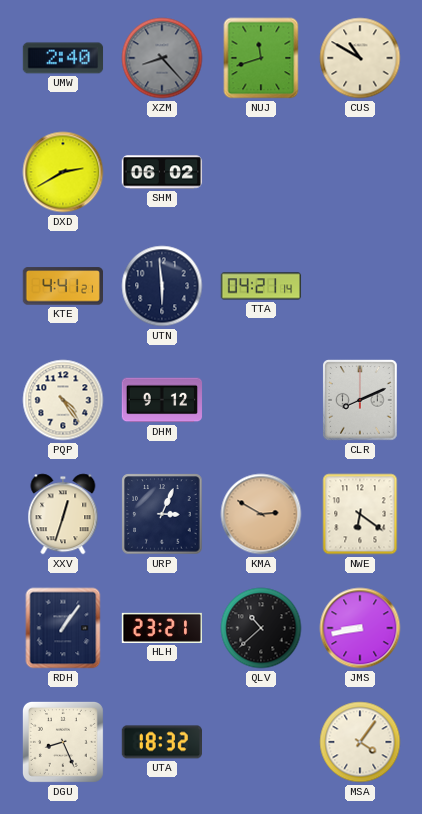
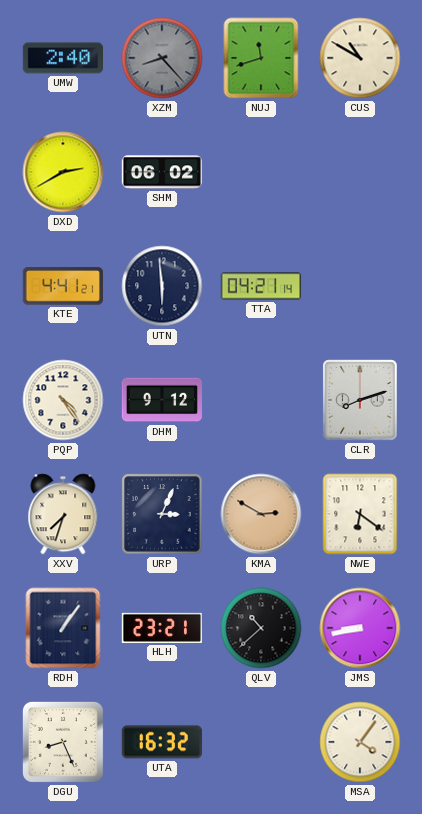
CLR: 8:11 -> 8:12 (360, 400)
XXV: 12:33 -> 7:33 (63, 514)
UTA: 18:32 -> 16:32 (161, 742)
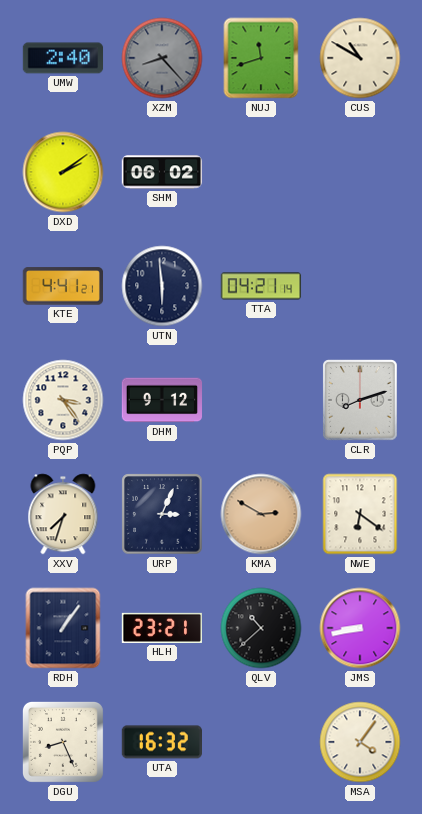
DXD: 2:40 -> 2:09 (63, 172)
PQP: 4:24 -> 3:24 (63, 400)
